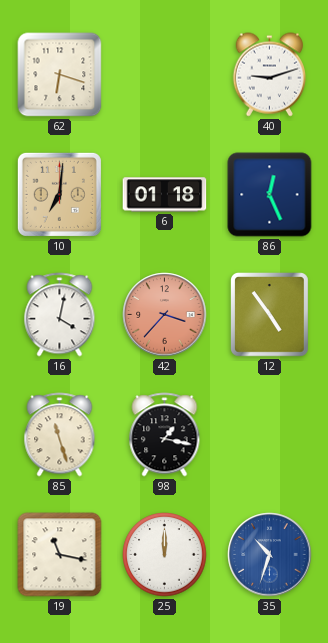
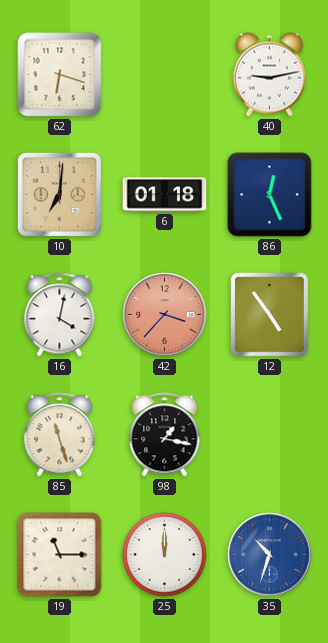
40: 9:12 -> 9:13 (269, 75)
19: 11:17 -> 11:15 (60, 555)
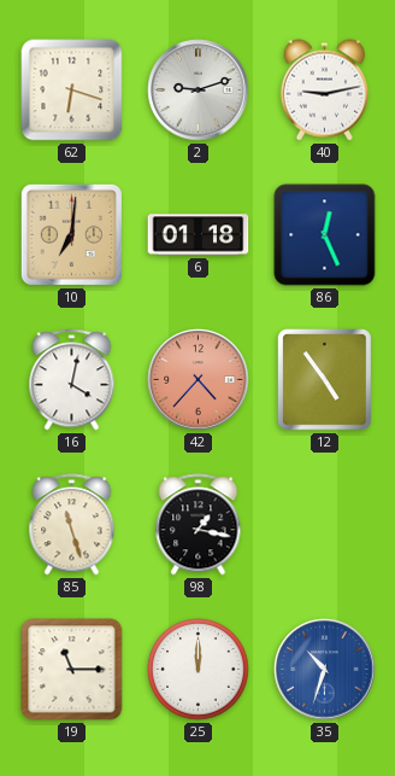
2: none -> 9:12 (199, 91)
42: 3:37 -> 4:37 (199, 380)
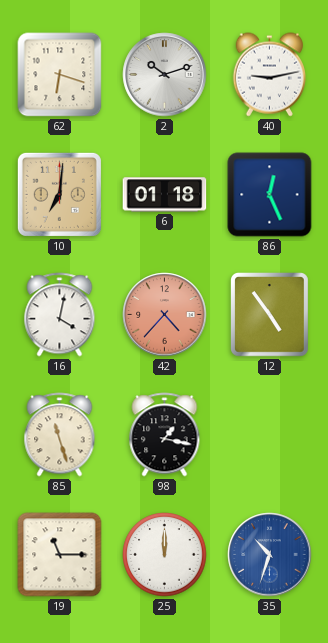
2: 9:12 -> 10:12 (165, 75)
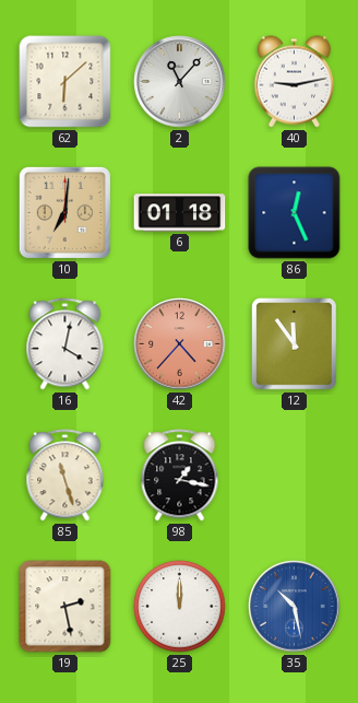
62: 6:18 -> 6:08 (65, 82)
2: 10:12 -> 11:07 (180, 82)
12: 4:54 -> 11:54 (295, 344)
19: 11:15 -> 2:28 (65, 607)
35: 10:33 -> 10:28 (295, 607)
